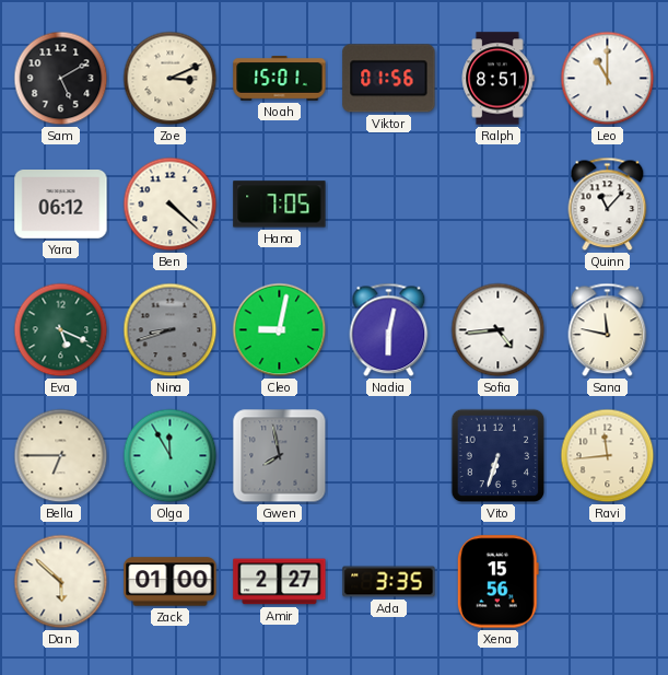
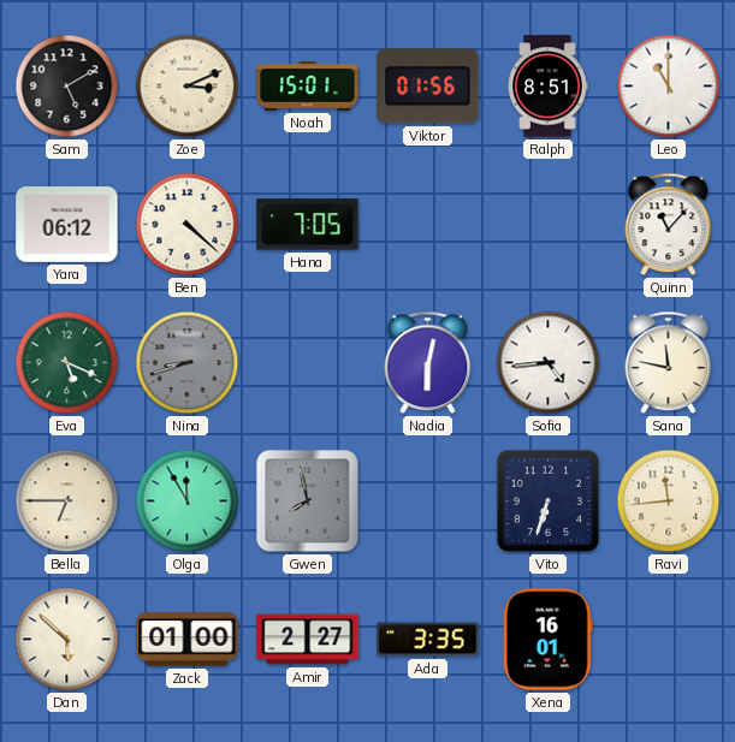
Cleo: 9:02 -> none (280, 330)
Xena: 15:56 -> 16:01 (547, 640)
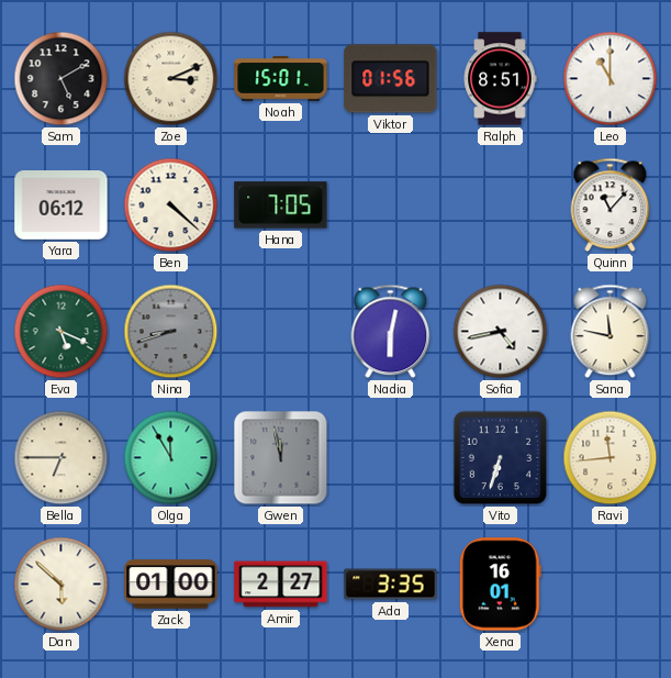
Sofia: 4:44 -> 4:43 (501, 332)
Gwen: 7:58 -> 11:58 (281, 458)
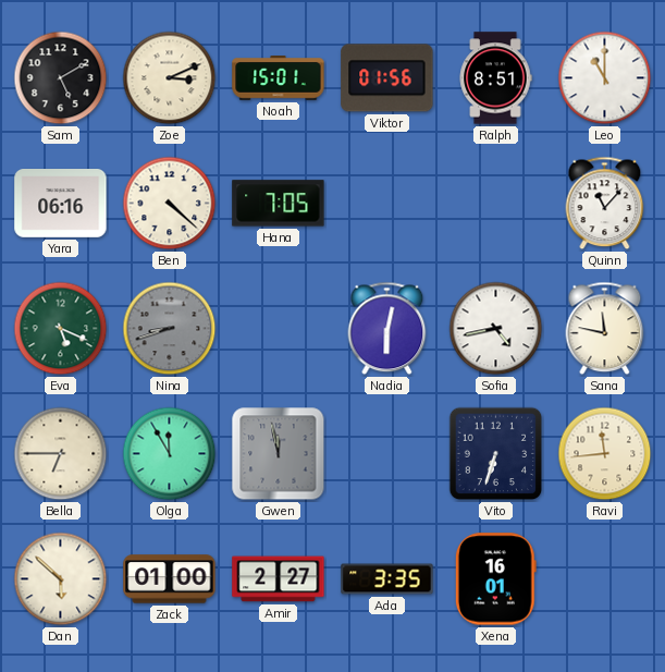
Yara: 06:12 -> 06:16 (61, 204)
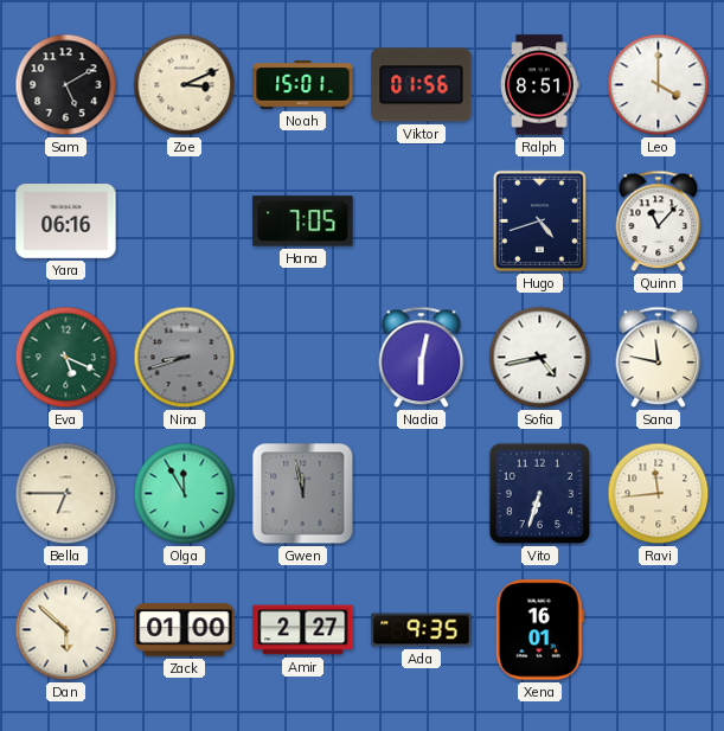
Leo: 11:00 -> 4:00 (659, 85)
Ben: 4:22 -> none (170, 204)
Hugo: none -> 4:42 (539, 220)
Ada: 3:35 -> 9:35 (422, 630)
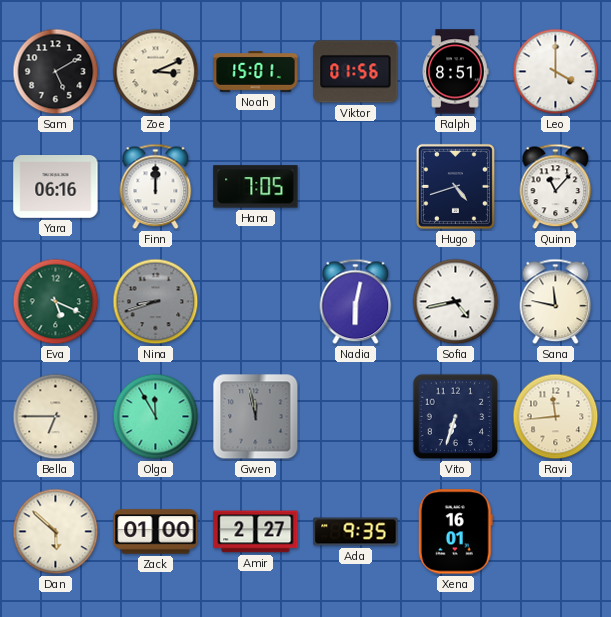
Finn: none -> 12:00 (156, 187)
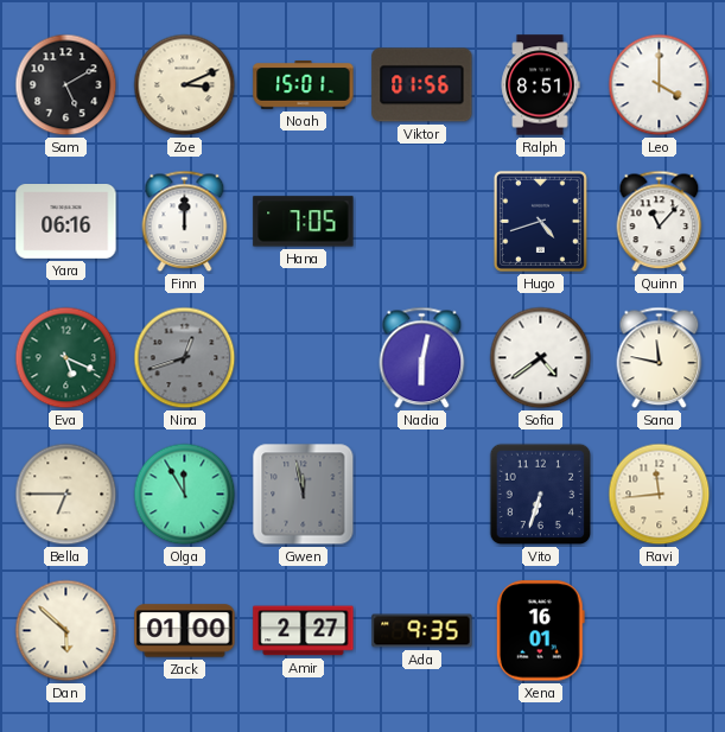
Nina: 8:42 -> 12:42 (185, 358)
Sofia: 4:43 -> 4:39 (541, 358)
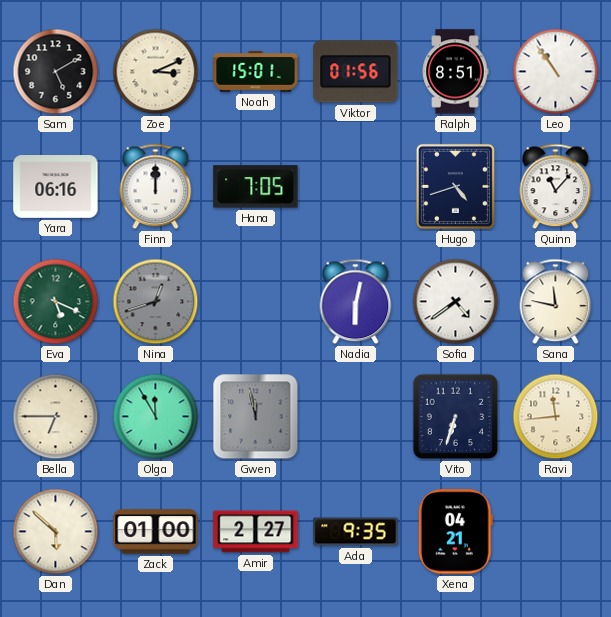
Leo: 4:00 -> 10:54 (556, 72)
Xena: 16:01 -> 04:21 (455, 532)
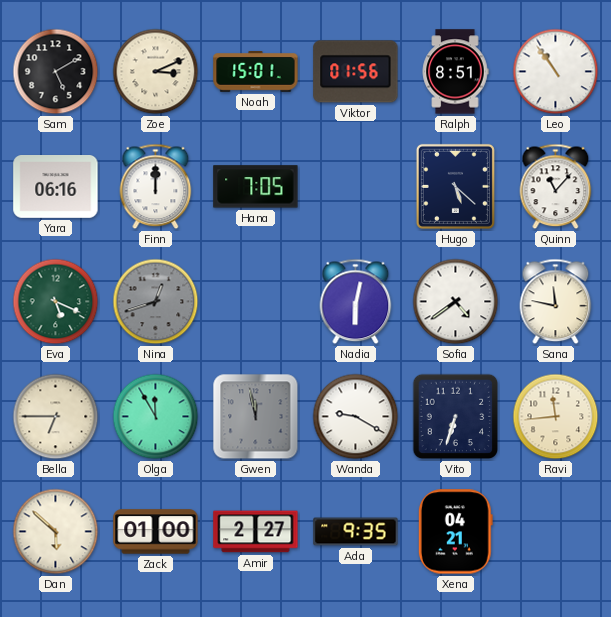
Hugo: 4:42 -> 5:22 (455, 186)
Wanda: none -> 9:20 (356, 417)
